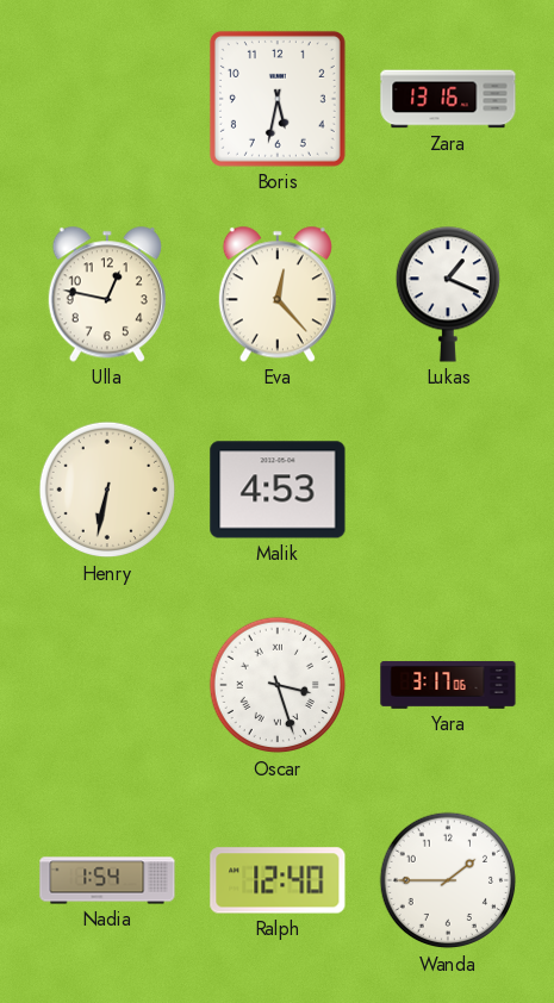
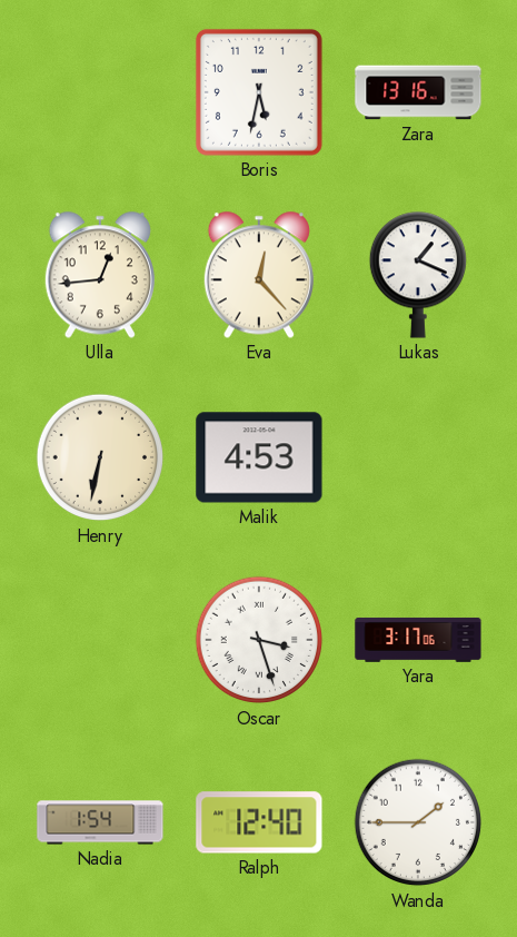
Ulla: 12:47 -> 12:44 (100, 275)
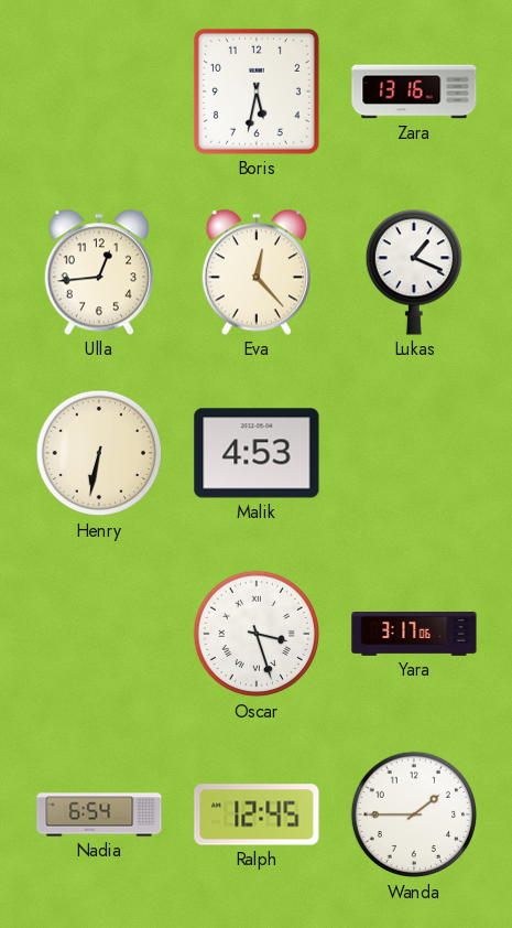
Nadia: 1:54 -> 6:54 (99, 814)
Ralph: 12:40 -> 12:45 (257, 814)
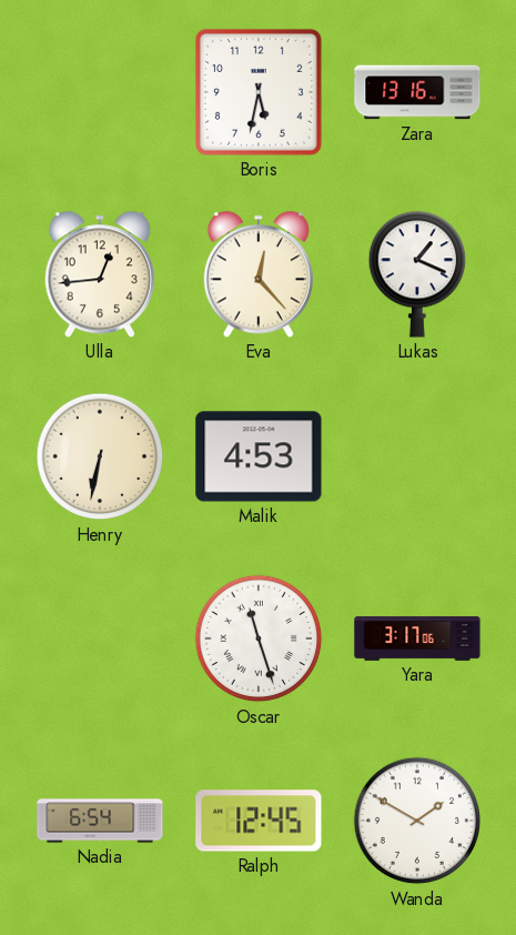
Oscar: 3:27 -> 11:27 (259, 639)
Wanda: 1:45 -> 1:50 (417, 821)
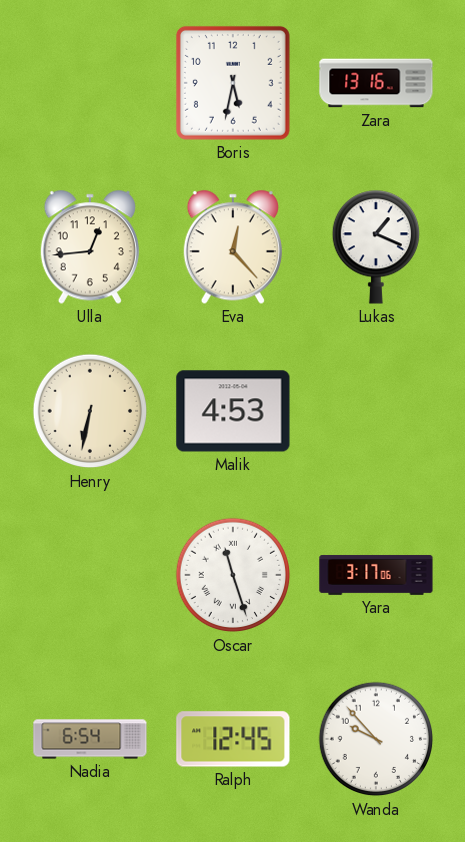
Wanda: 1:50 -> 9:53 (376, 739)
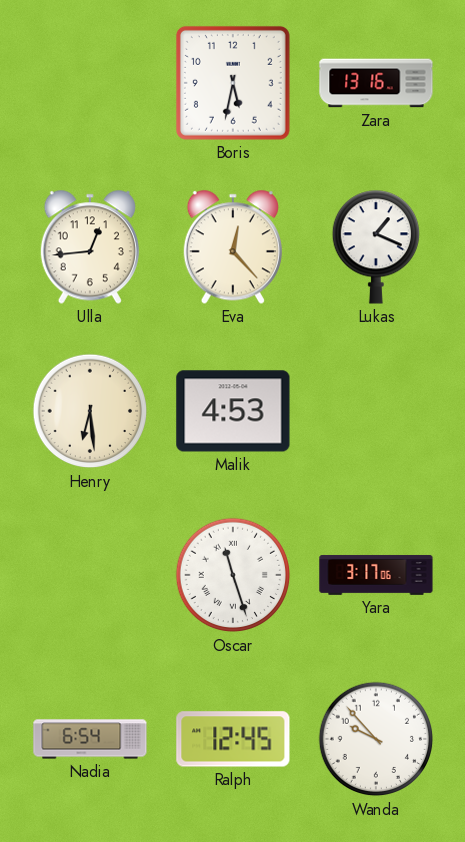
Henry: 6:32 -> 6:29 (90, 411)
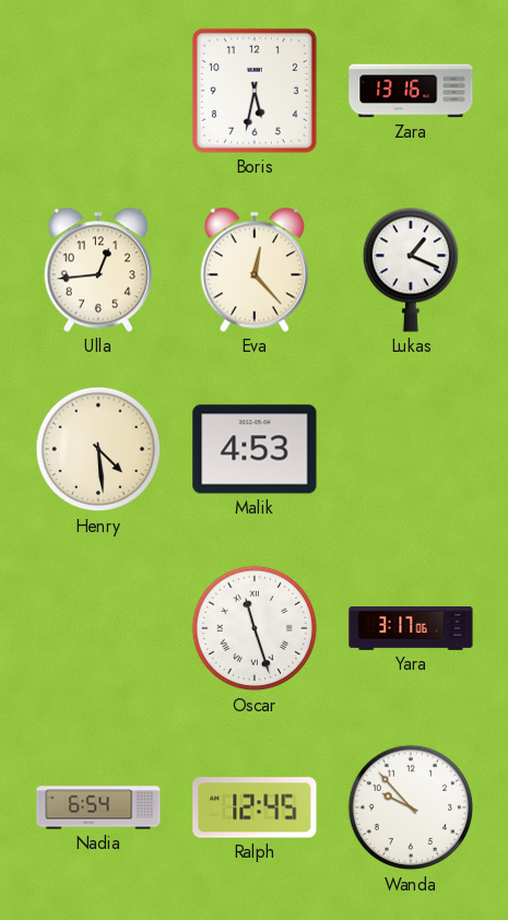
Henry: 6:29 -> 4:29 (98, 449)
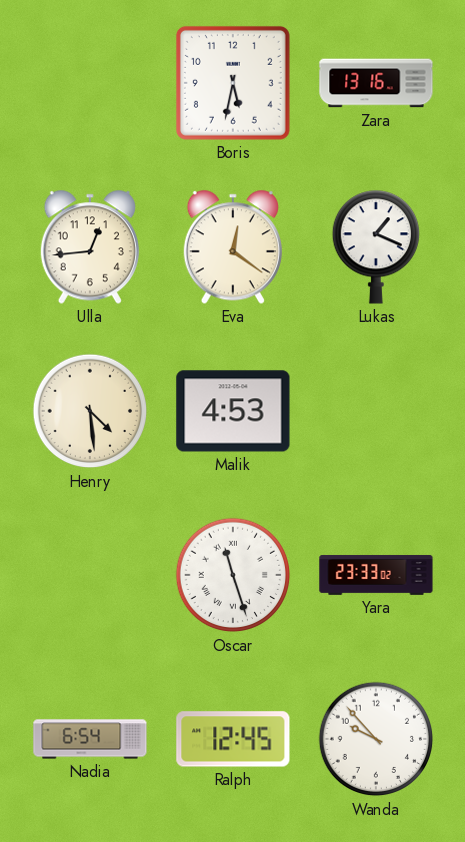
Eva: 12:23 -> 12:21 (233, 247)
Yara: 3:17 -> 23:33 (376, 575)
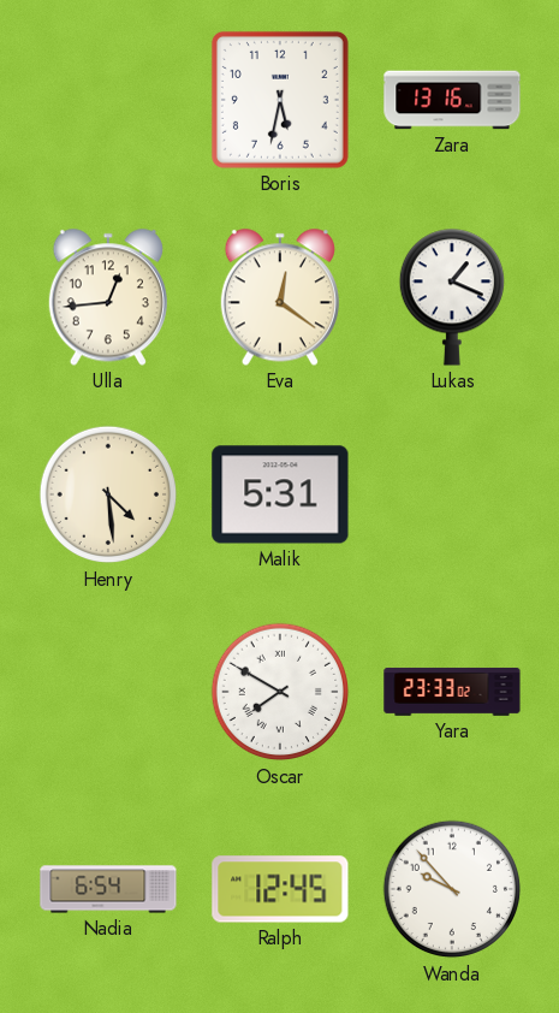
Malik: 4:53 -> 5:31 (280, 494)
Oscar: 11:27 -> 7:50 (280, 692)
